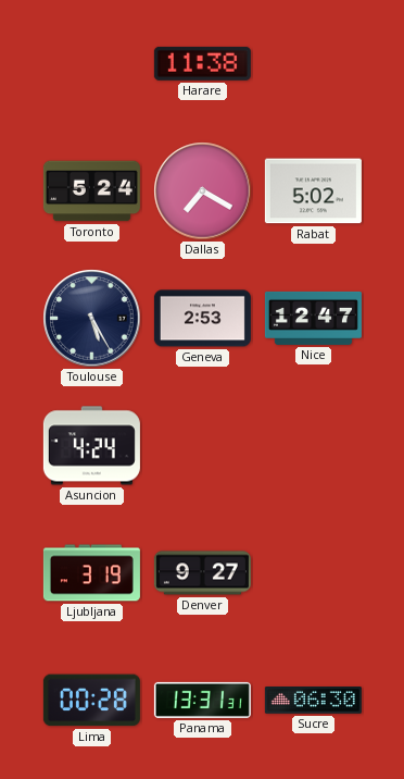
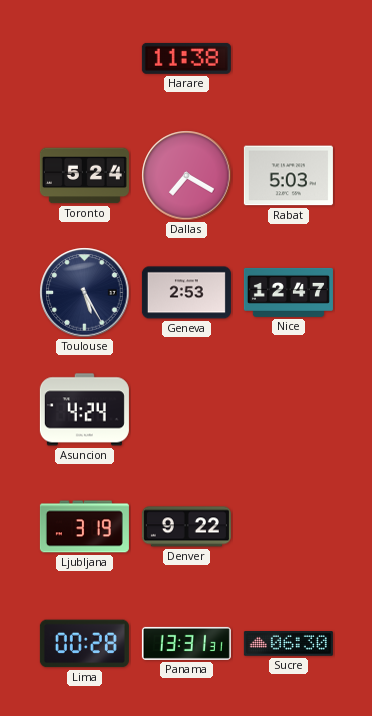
Rabat: 5:02 -> 5:03 (288, 176)
Denver: 9:27 -> 9:22 (186, 527)
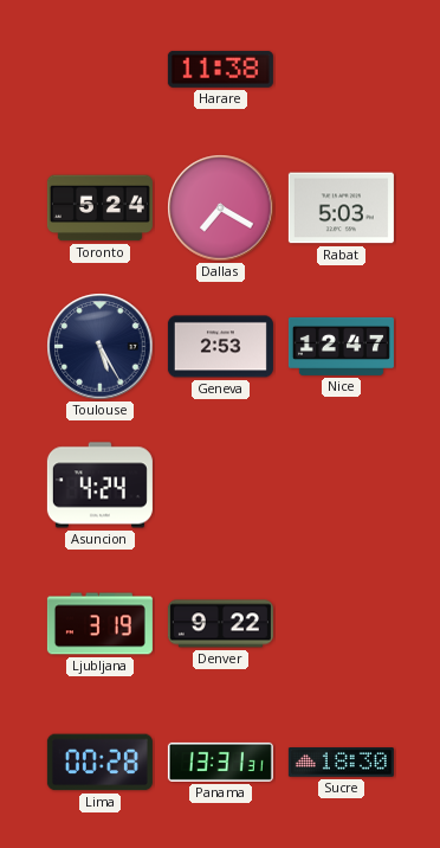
Sucre: 06:30 -> 18:30 (341, 763)
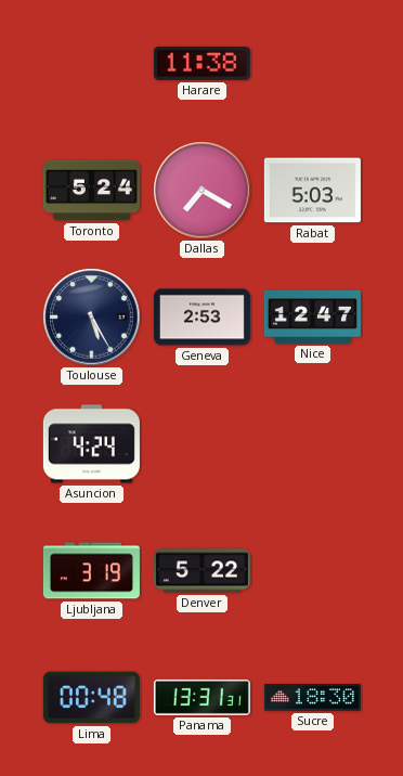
Denver: 9:22 -> 5:22 (201, 571)
Lima: 00:28 -> 00:48 (91, 698)
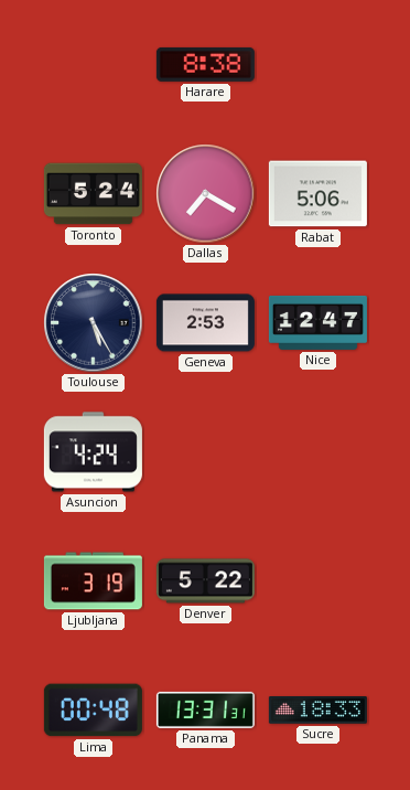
Harare: 11:38 -> 8:38 (205, 64)
Rabat: 5:03 -> 5:06 (317, 194)
Sucre: 18:30 -> 18:33 (317, 711)
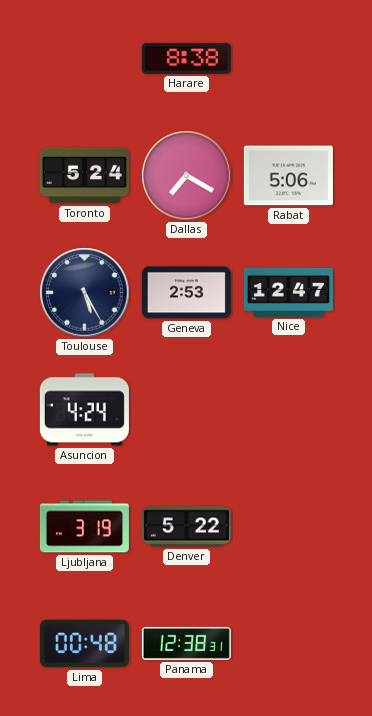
Panama: 13:31 -> 12:38 (186, 643)
Sucre: 18:33 -> none (317, 711)
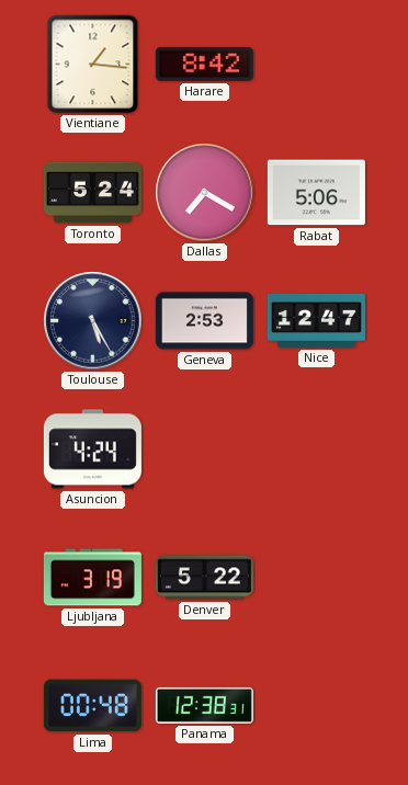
Vientiane: none -> 1:16 (93, 65)
Harare: 8:38 -> 8:42 (204, 64)
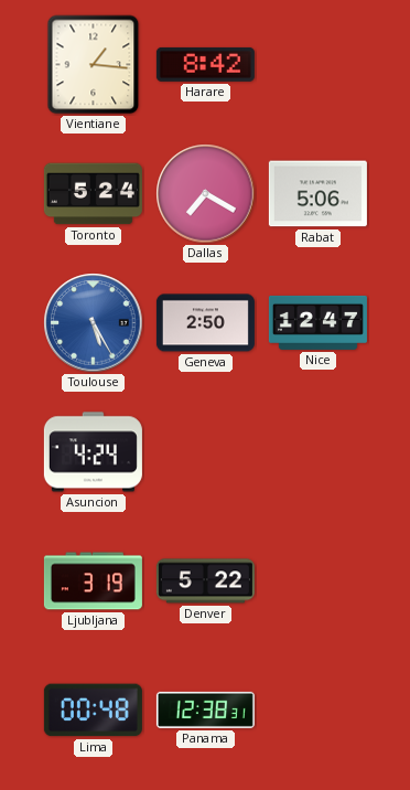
Toulouse dial: navy -> blue (94, 323)
Geneva: 2:53 -> 2:50 (205, 323)
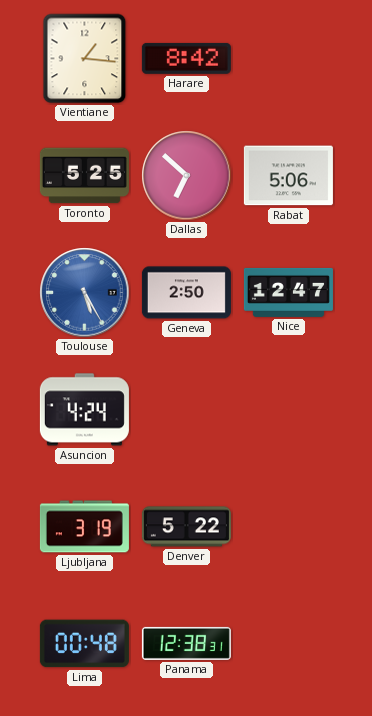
Toronto: 5:24 -> 5:25 (84, 176)
Dallas: 7:20 -> 6:52 (187, 176)
